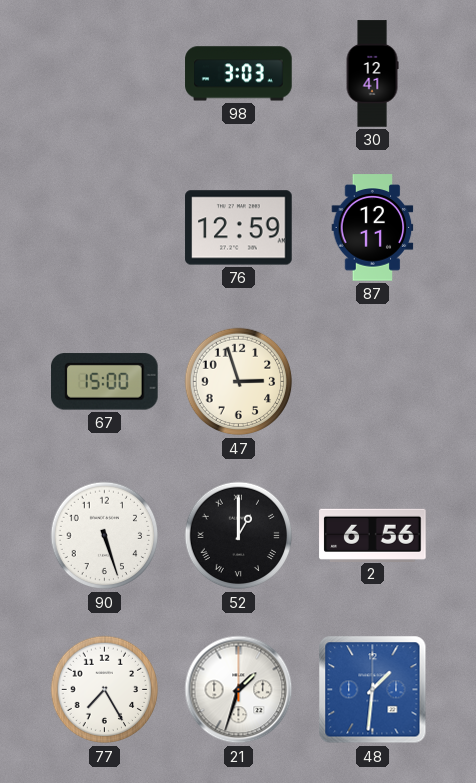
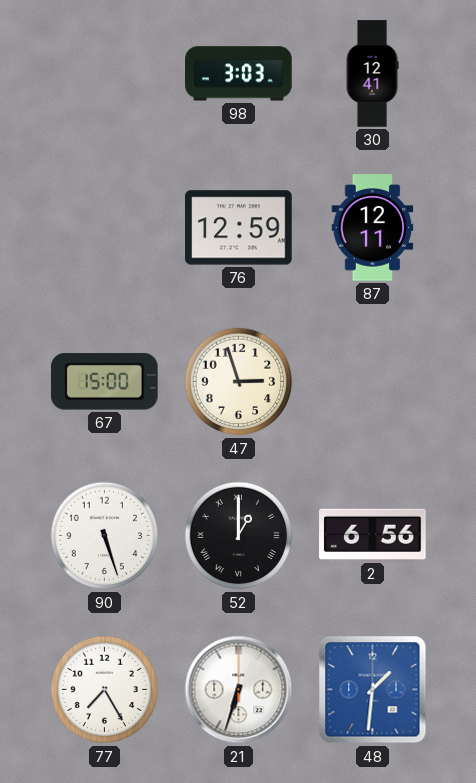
21: 1:33 -> 6:33 (239, 690)
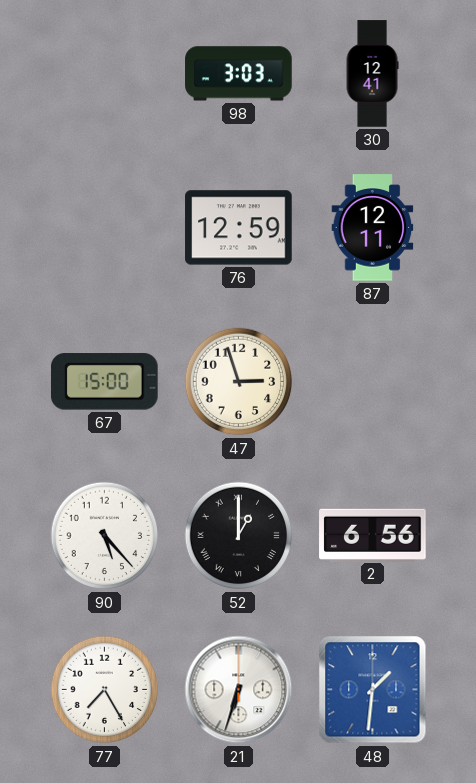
90: 5:27 -> 5:23 (105, 536)
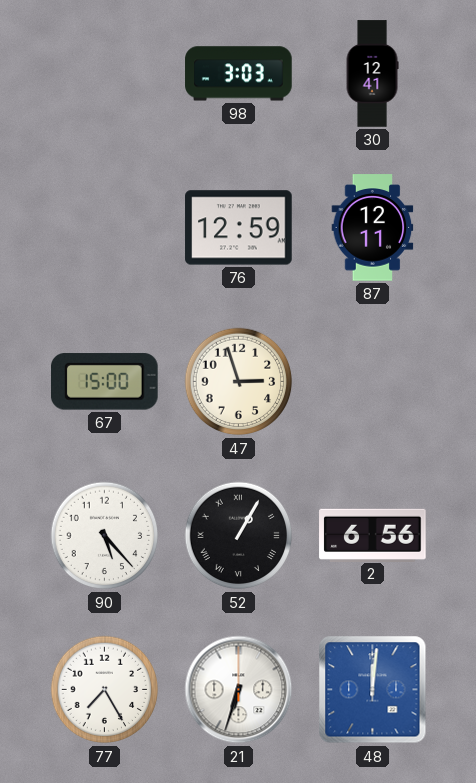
52: 1:00 -> 1:05 (239, 536)
48: 1:31 -> 12:01 (373, 690)
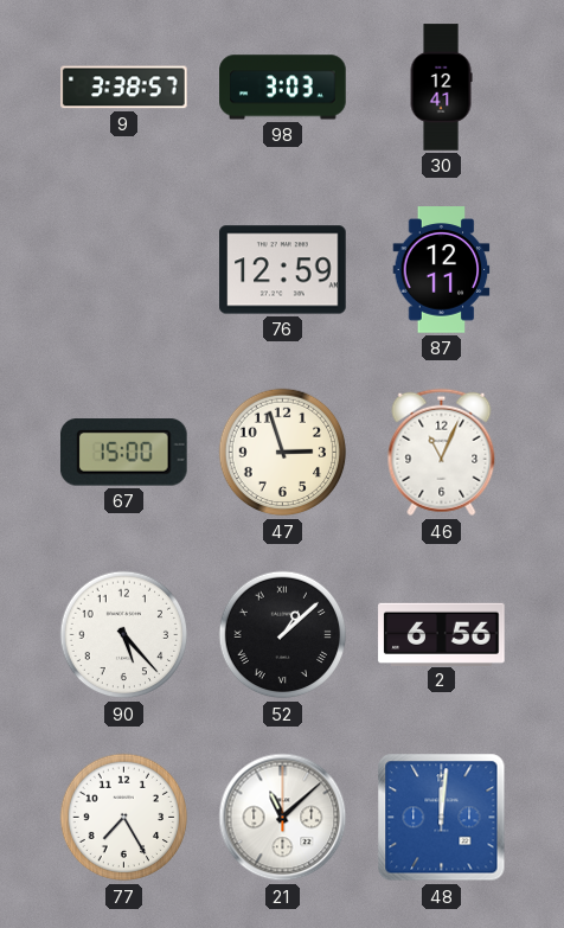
9: none -> 3:38 (124, 88)
46: none -> 11:04 (442, 453)
52: 1:05 -> 1:08 (283, 635)
21: 6:33 -> 11:08 (283, 818)
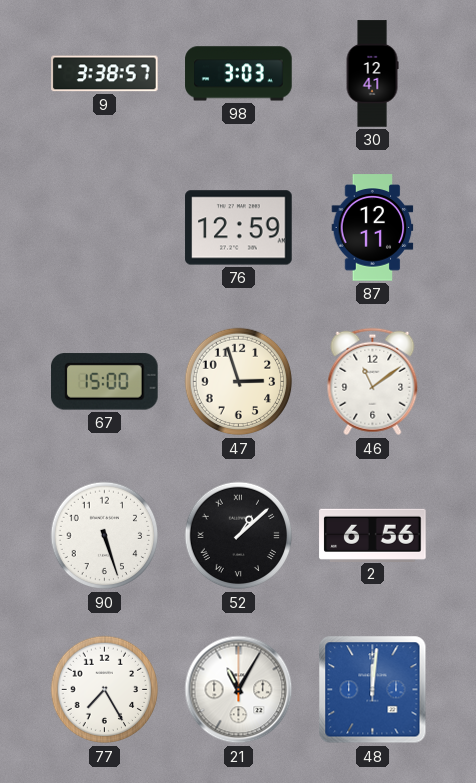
46: 11:04 -> 11:09 (373, 382)
90: 5:23 -> 5:27 (105, 536)
21: 11:08 -> 11:05 (239, 690)
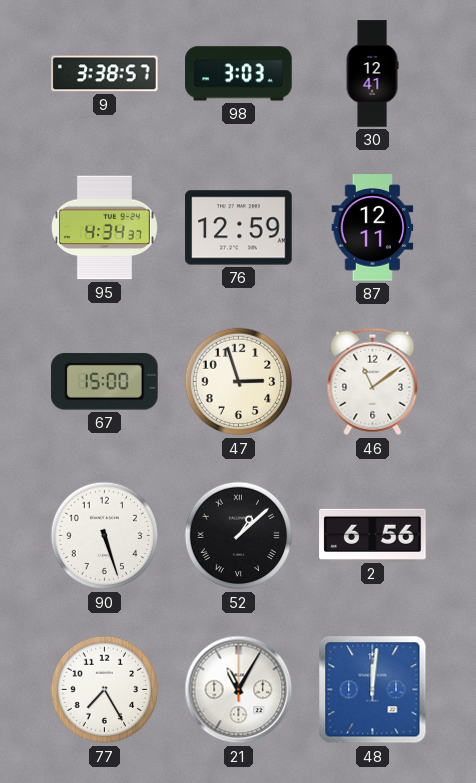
95: none -> 4:34 (105, 228)
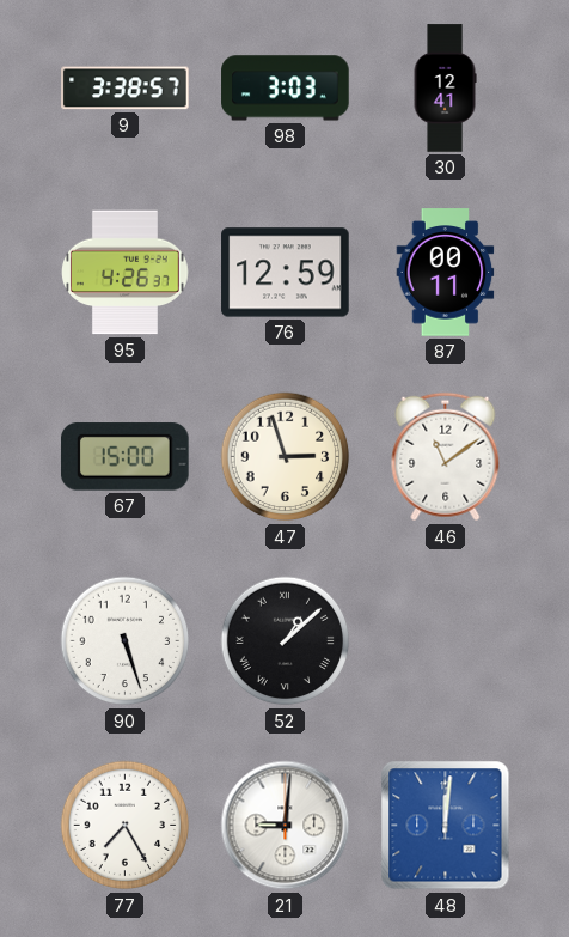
95: 4:34 -> 4:26 (126, 273)
87: 12:11 -> 00:11 (446, 273)
2: 6:56 -> none (373, 535)
21: 11:05 -> 9:01 (286, 826)
